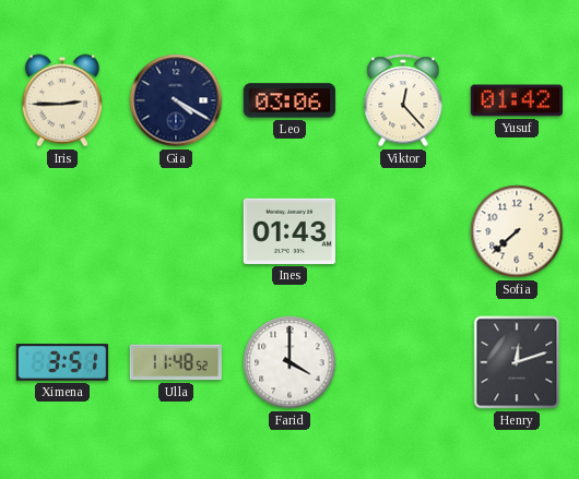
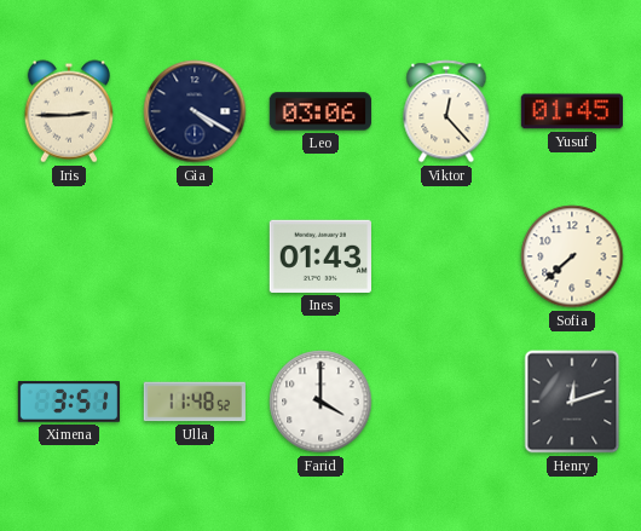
Yusuf: 01:42 -> 01:45 (572, 111)
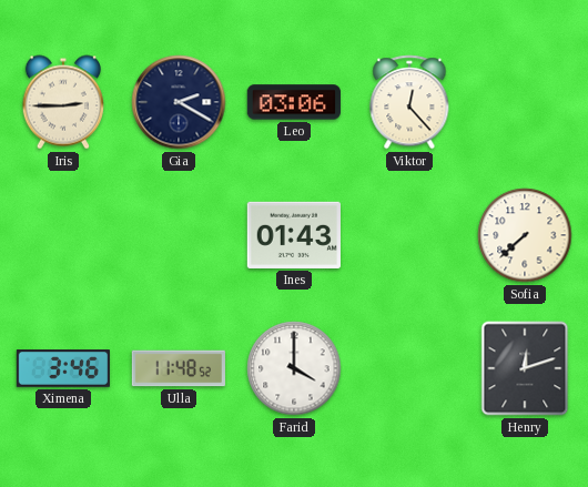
Gia: 4:20 -> 2:20 (179, 102)
Yusuf: 01:45 -> none (572, 111)
Ximena: 3:51 -> 3:46 (62, 368)
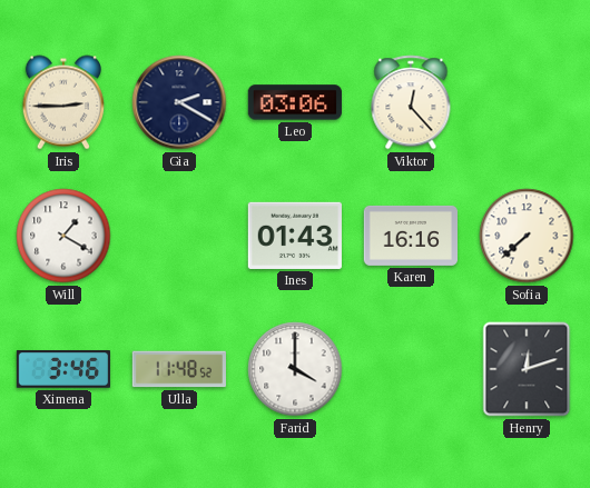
Will: none -> 1:20 (63, 236)
Karen: none -> 16:16 (410, 236)
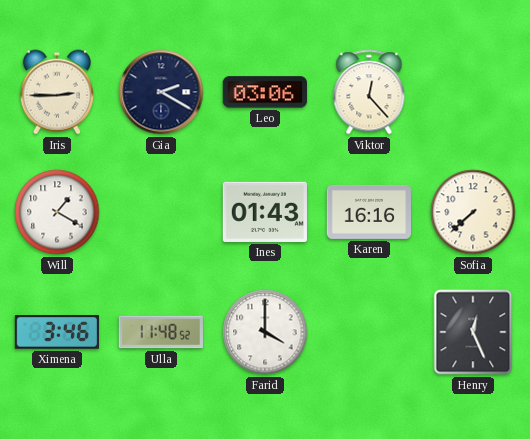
Henry: 12:12 -> 12:26 (473, 332)
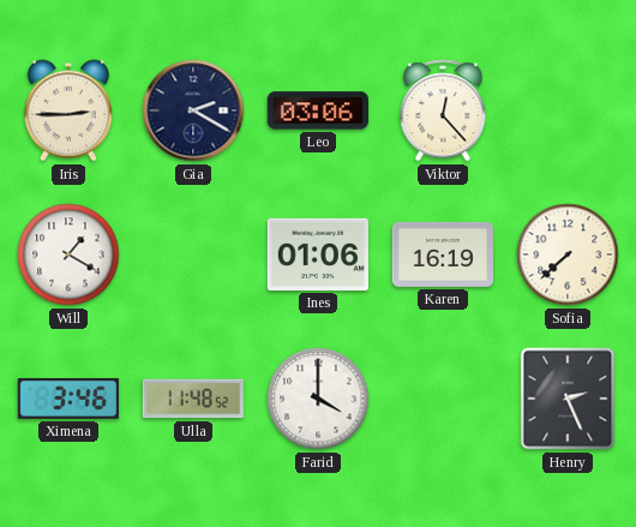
Ines: 01:43 -> 01:06 (318, 254)
Karen: 16:16 -> 16:19 (442, 254)
Henry: 12:26 -> 2:26 (568, 399)
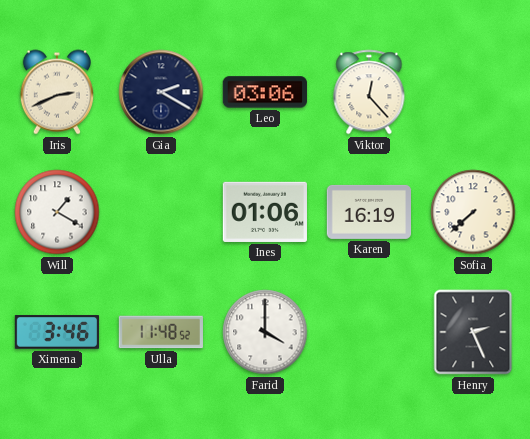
Iris: 2:45 -> 2:41 (57, 92)
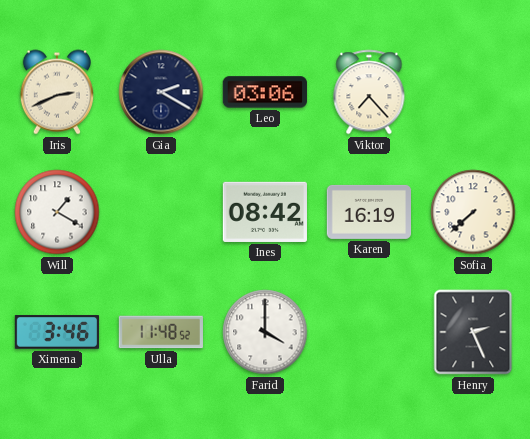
Viktor: 12:23 -> 7:23 (369, 92)
Ines: 01:06 -> 08:42 (265, 212)
